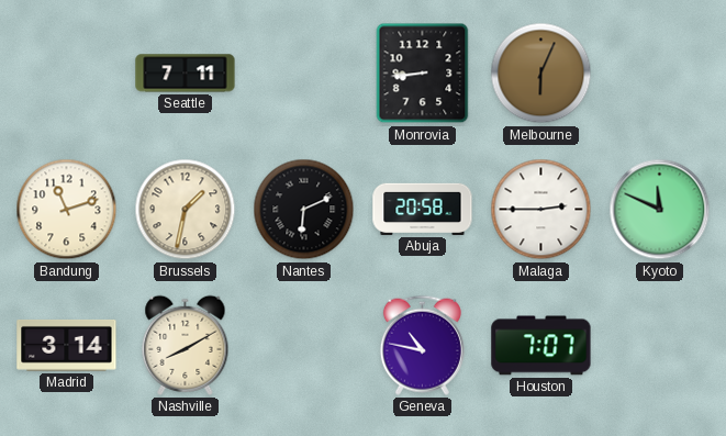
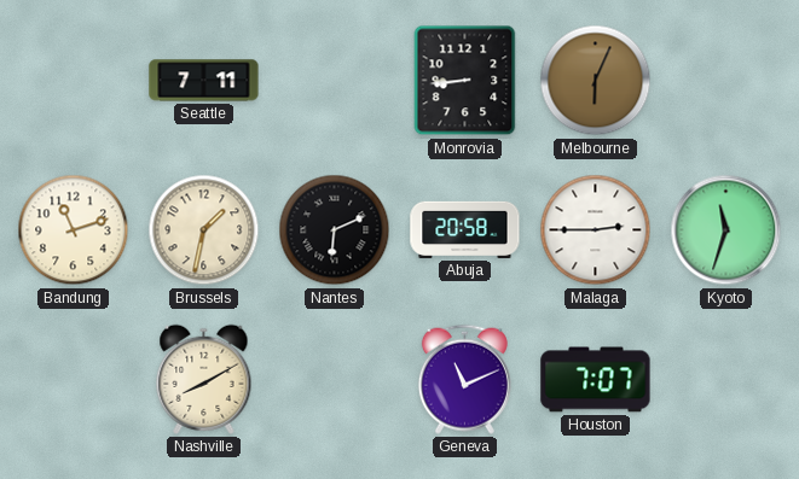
Kyoto: 11:49 -> 11:33 (726, 230)
Madrid: 3:14 -> none (67, 345)
Geneva: 10:47 -> 11:11 (464, 379)
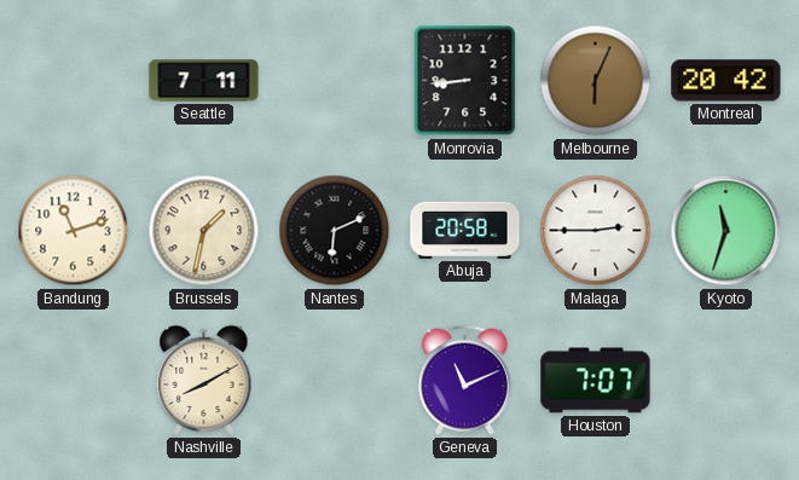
Montreal: none -> 20:42 (726, 81)
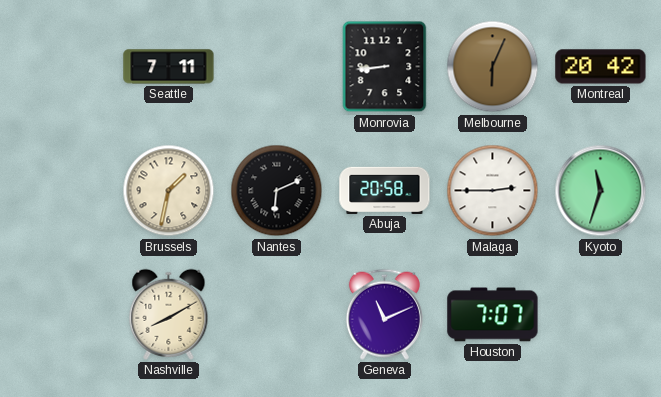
Bandung: 11:12 -> none (74, 231)
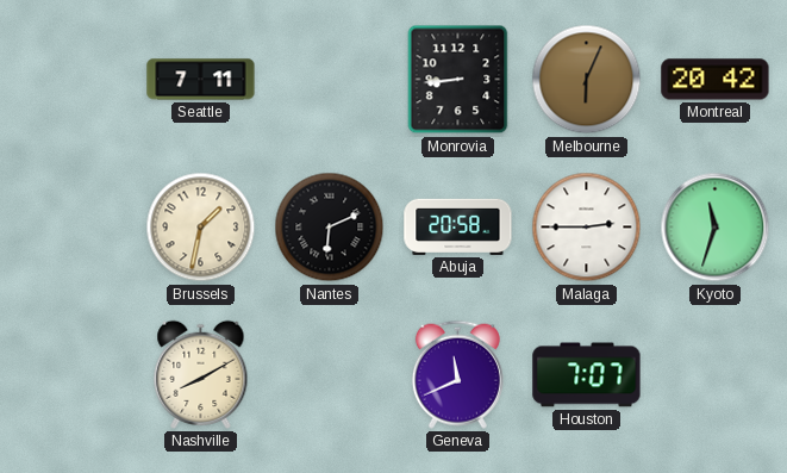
Geneva: 11:11 -> 11:41 (457, 374)
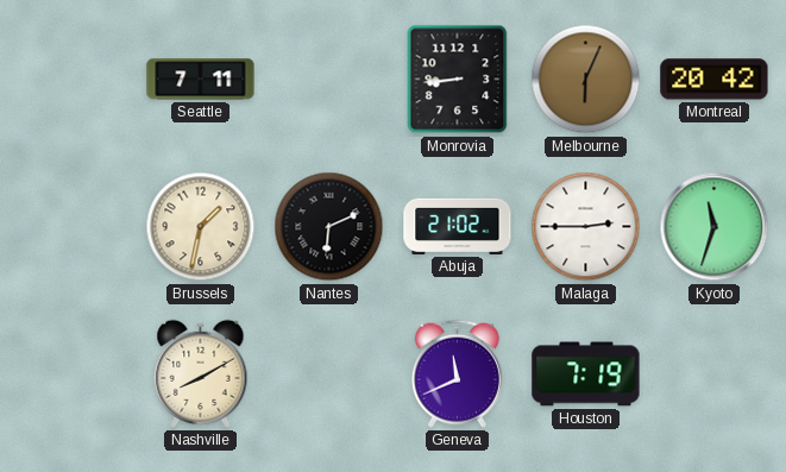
Abuja: 20:58 -> 21:02 (458, 226)
Houston: 7:07 -> 7:19 (586, 375)
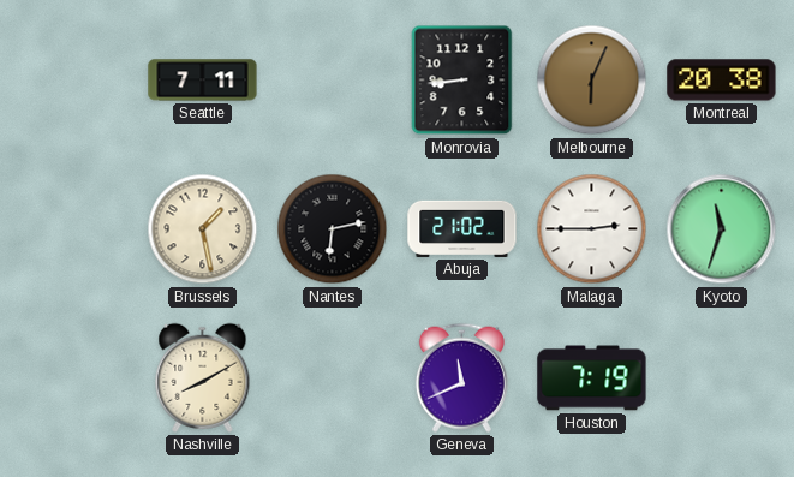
Montreal: 20:42 -> 20:38 (722, 81)
Brussels: 1:32 -> 1:28 (203, 229)
Nantes: 6:11 -> 6:13 (333, 229)
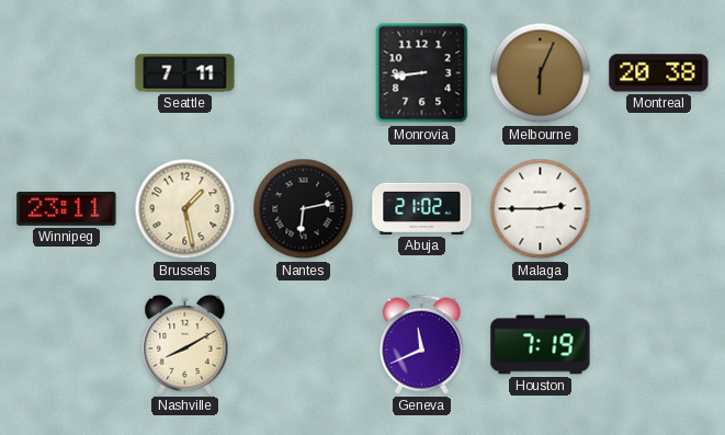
Winnipeg: none -> 23:11 (67, 208)
Kyoto: 11:33 -> none (722, 229)
